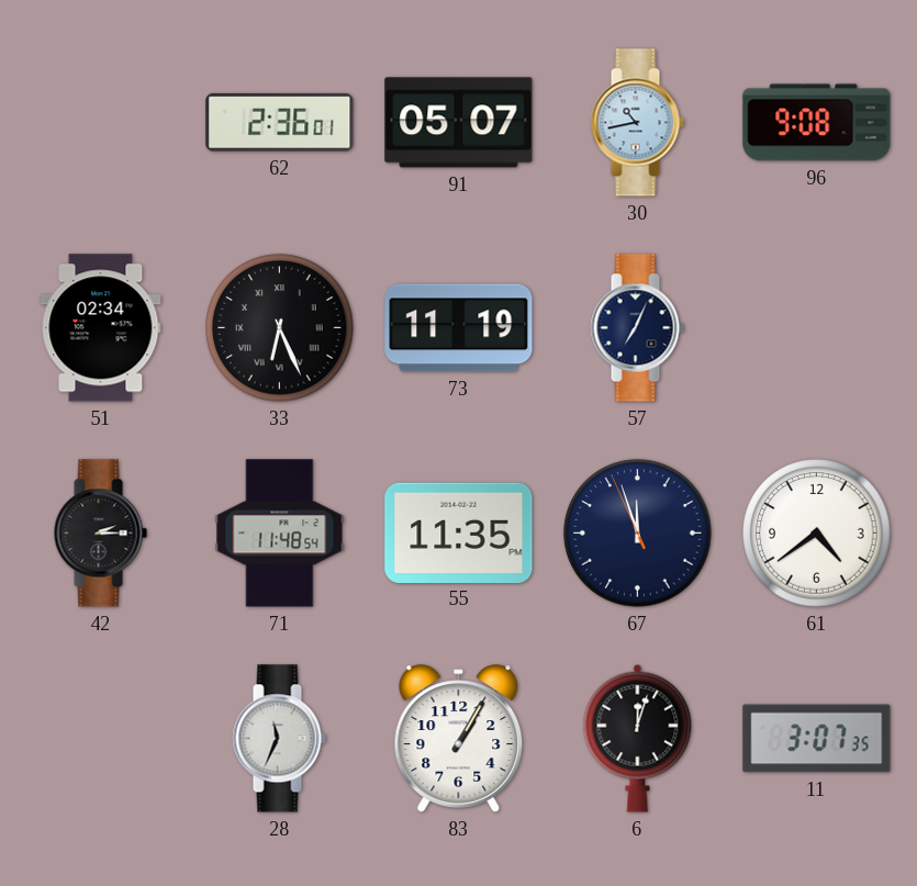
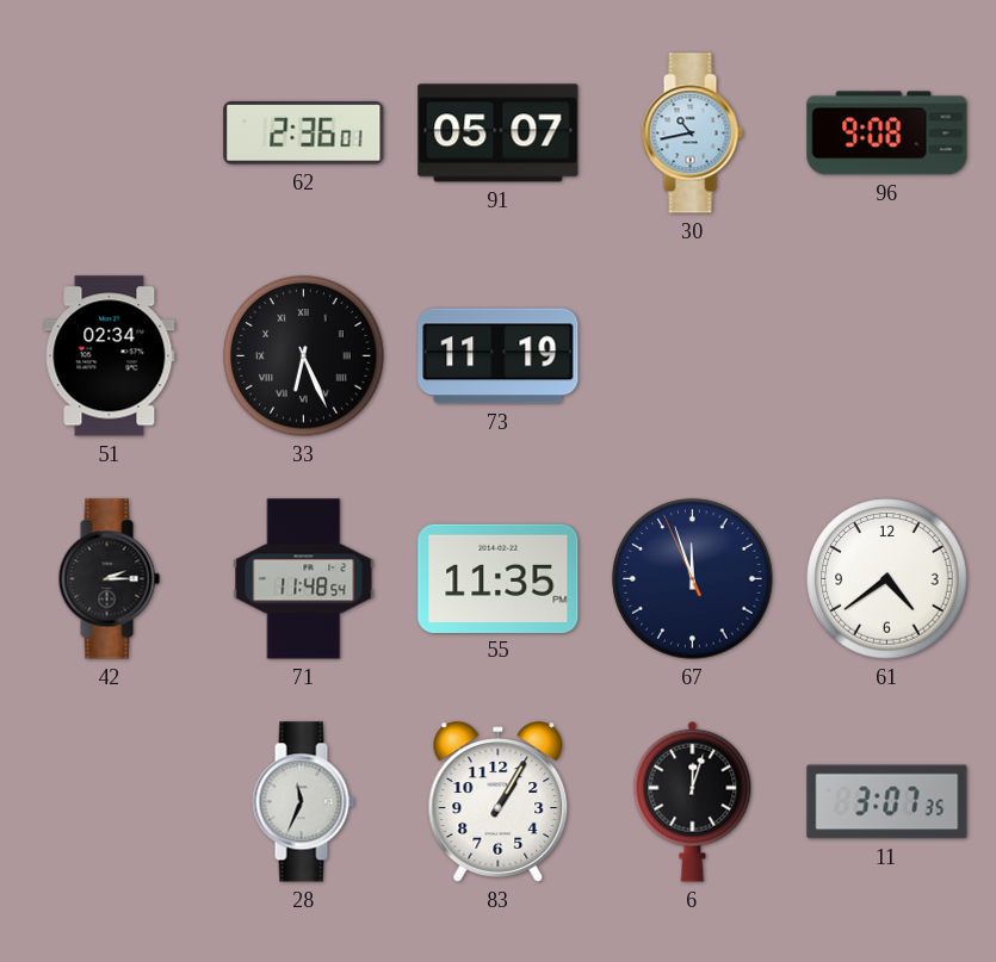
57: 7:04 -> none (637, 328)
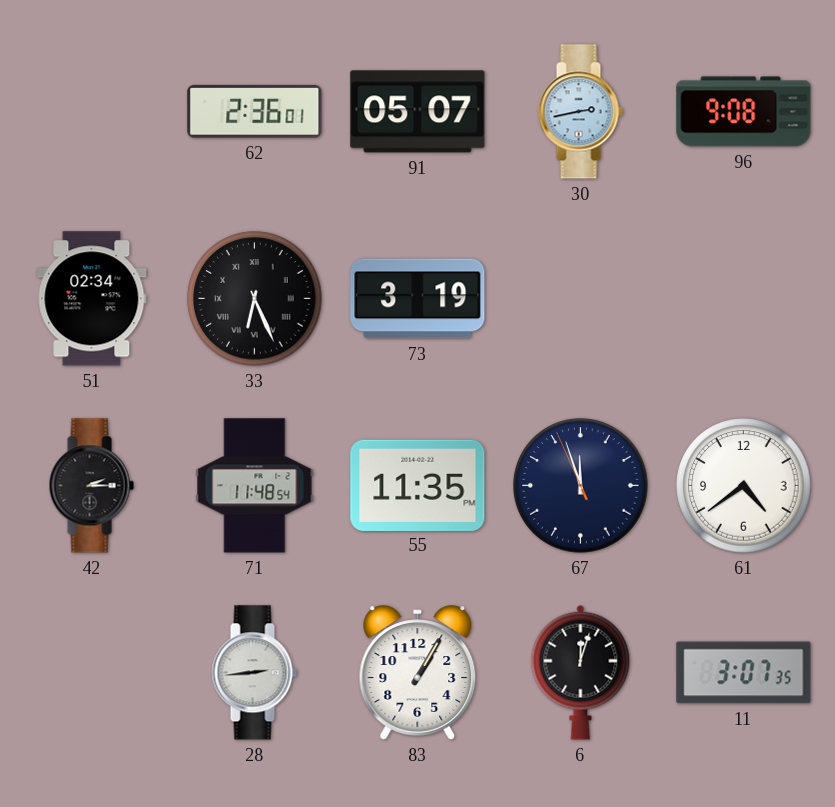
30: 10:43 -> 2:43 (580, 112)
73: 11:19 -> 3:19 (418, 299)
28: 11:34 -> 2:44 (254, 673)
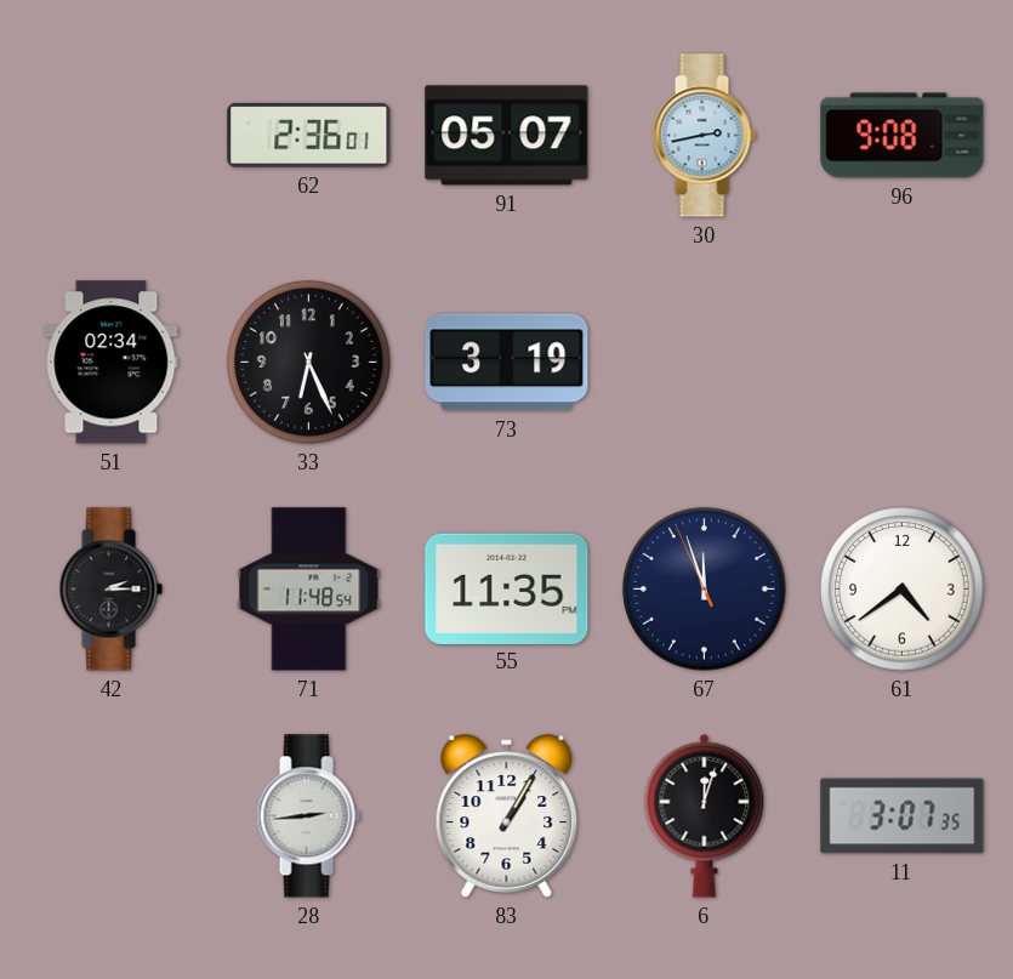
33 numerals: Roman -> Arabic (309, 363)
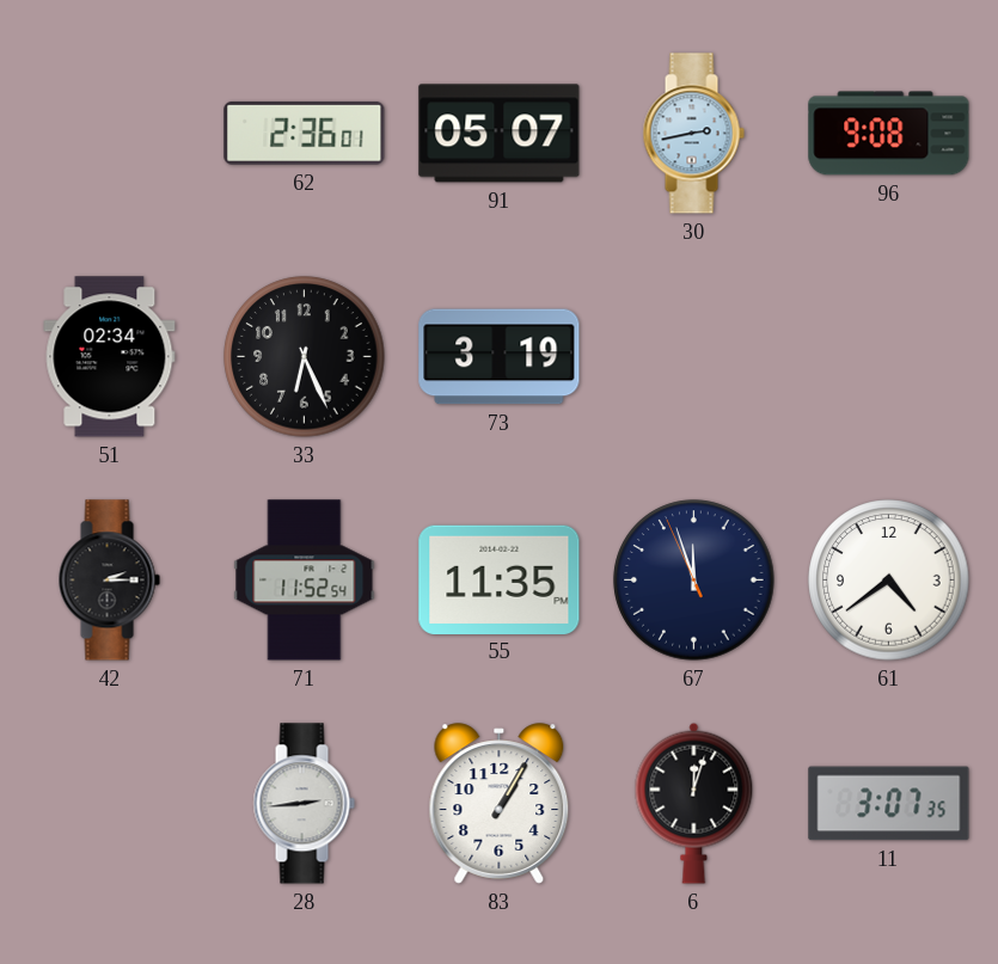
71: 11:48 -> 11:52 (305, 581)
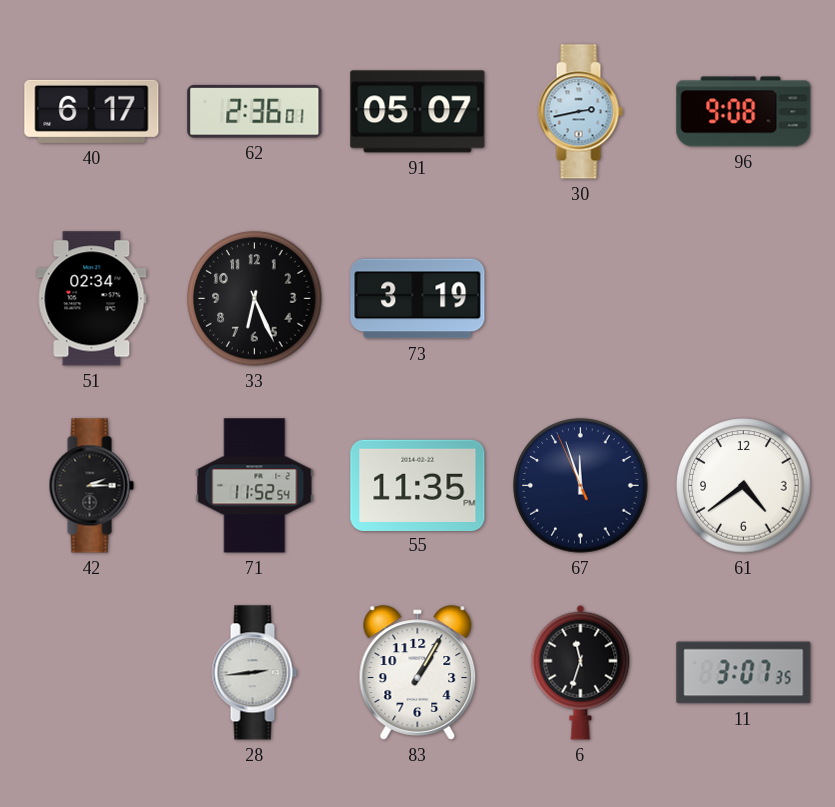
40: none -> 6:17 (92, 111)
6: 12:03 -> 11:33 (581, 672)
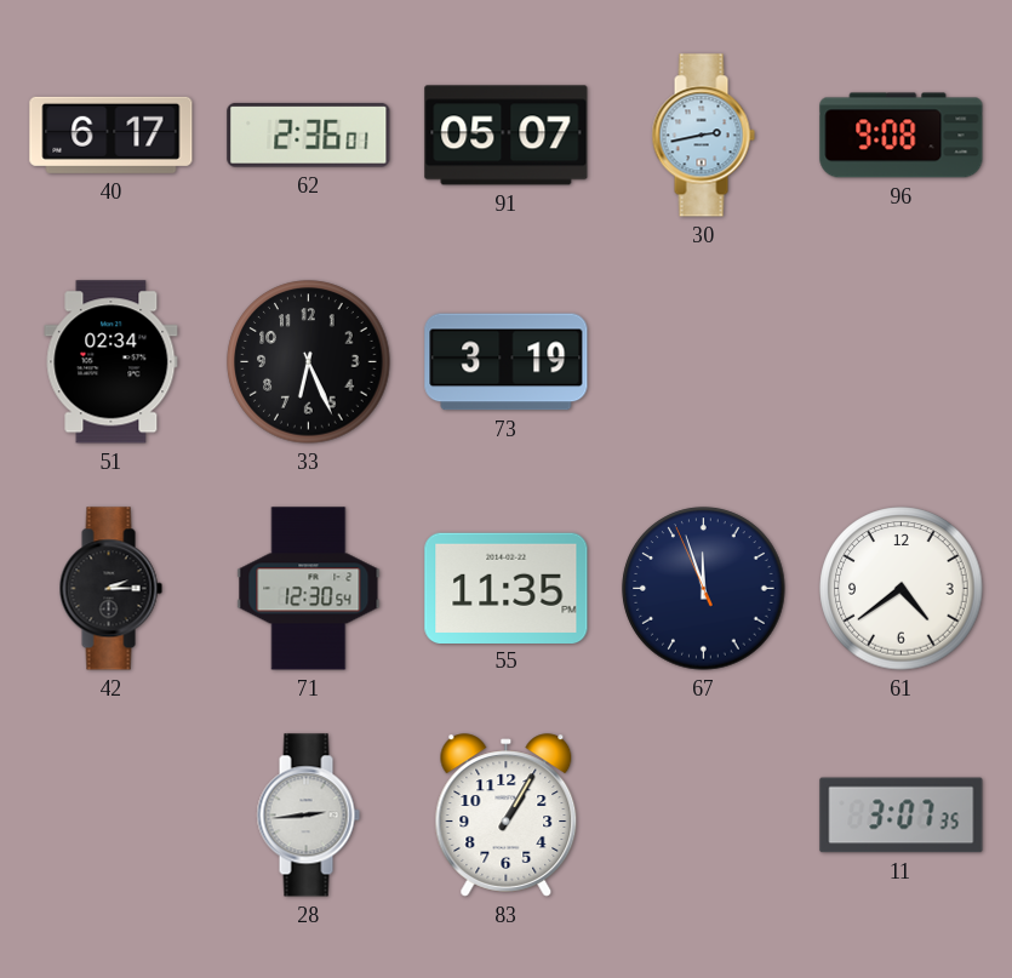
71: 11:52 -> 12:30 (309, 589)
6: 11:33 -> none (581, 672)
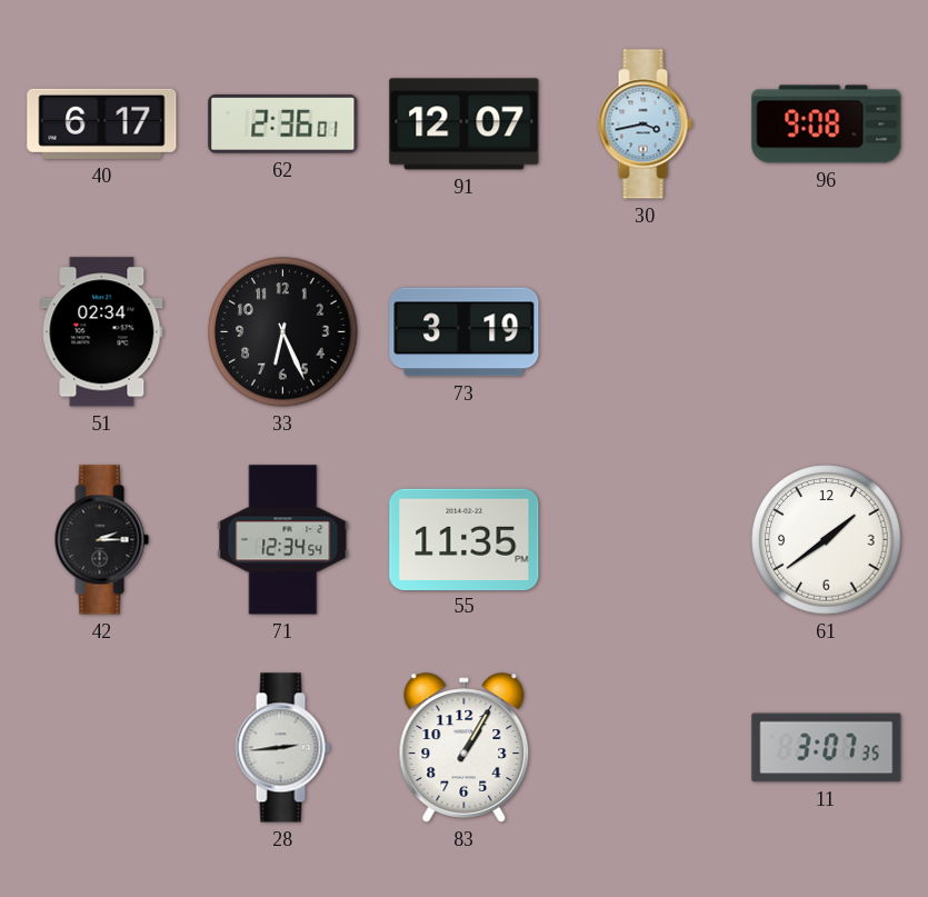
91: 05:07 -> 12:07 (465, 124)
30: 2:43 -> 3:43 (645, 124)
71: 12:30 -> 12:34 (283, 540)
67: 11:56 -> none (704, 589)
61: 4:39 -> 1:39 (827, 540)
